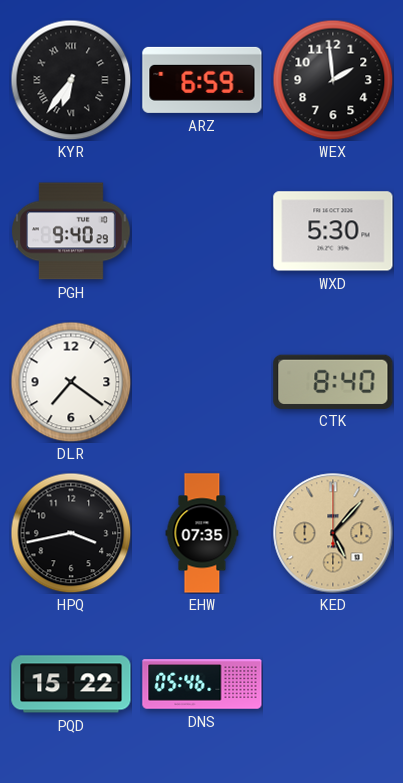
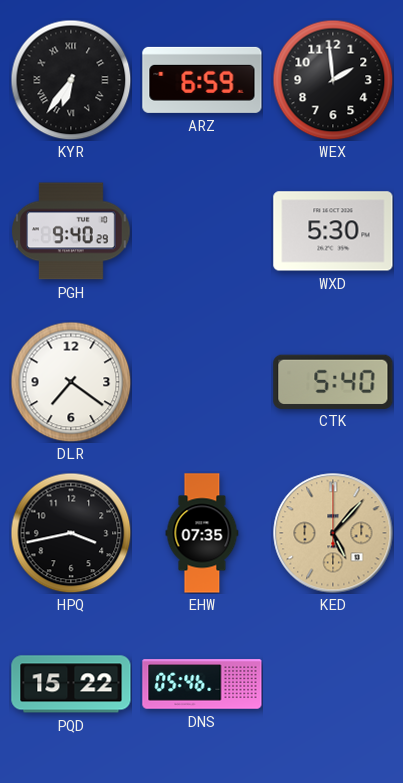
CTK: 8:40 -> 5:40 (333, 381)
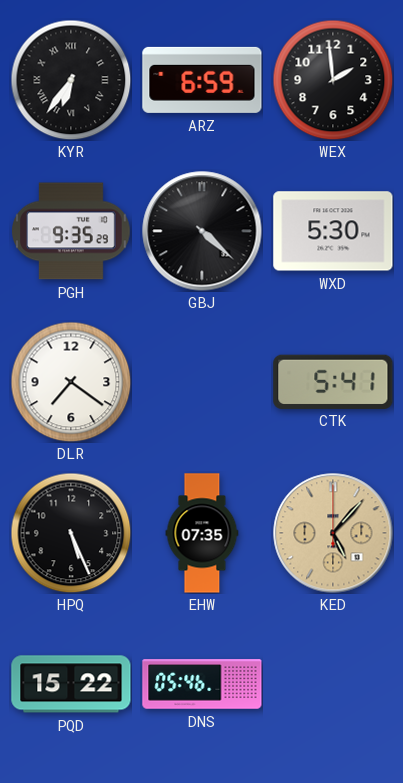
PGH: 9:40 -> 9:35 (71, 231)
GBJ: none -> 4:22 (202, 231)
CTK: 5:40 -> 5:41 (333, 381)
HPQ: 3:43 -> 5:26 (71, 533)
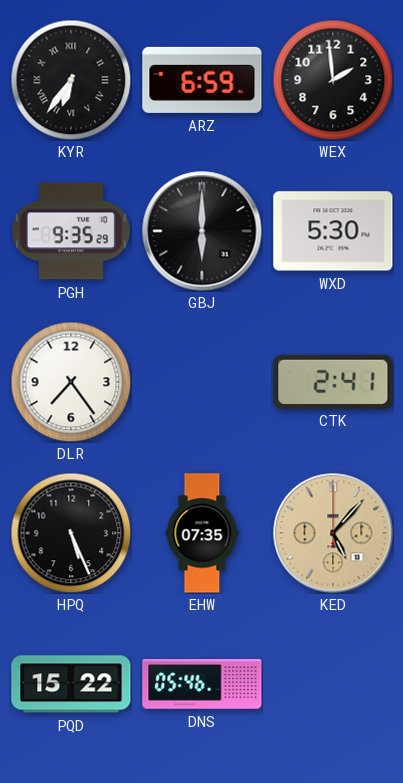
GBJ: 4:22 -> 6:00 (202, 231)
DLR: 7:21 -> 7:24 (71, 382)
CTK: 5:41 -> 2:41 (333, 381)
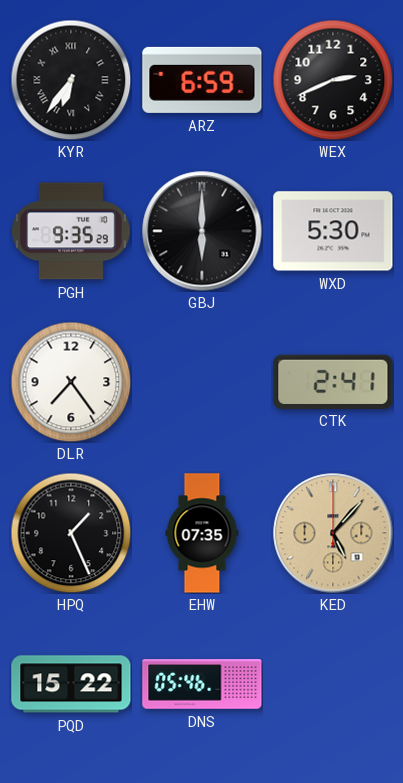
WEX: 1:59 -> 2:41 (333, 80)
HPQ: 5:26 -> 1:26 (71, 533)
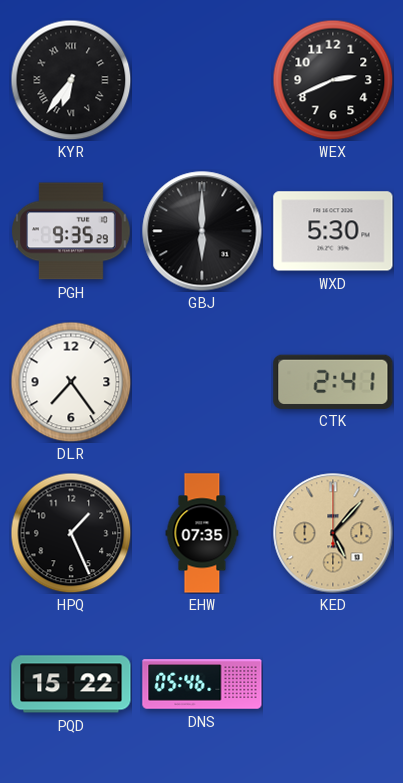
ARZ: 6:59 -> none (202, 80)
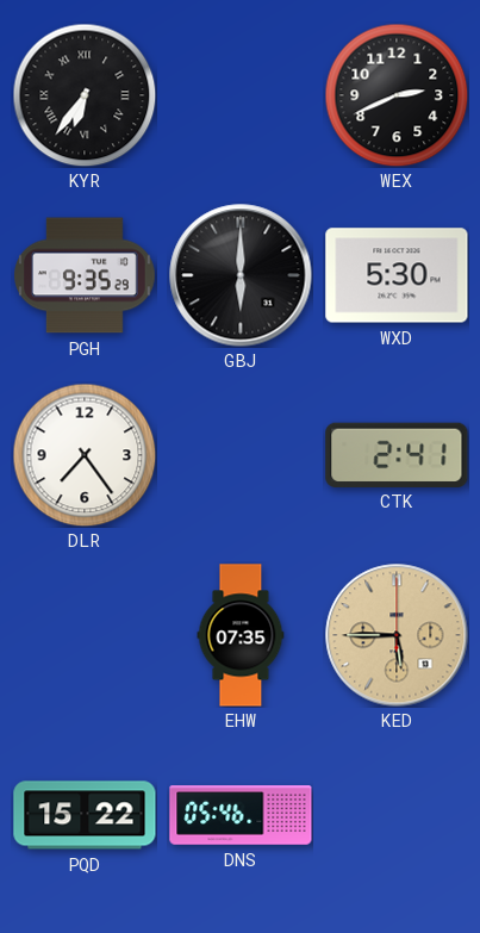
HPQ: 1:26 -> none (71, 533)
KED: 5:07 -> 5:45 (397, 635)
